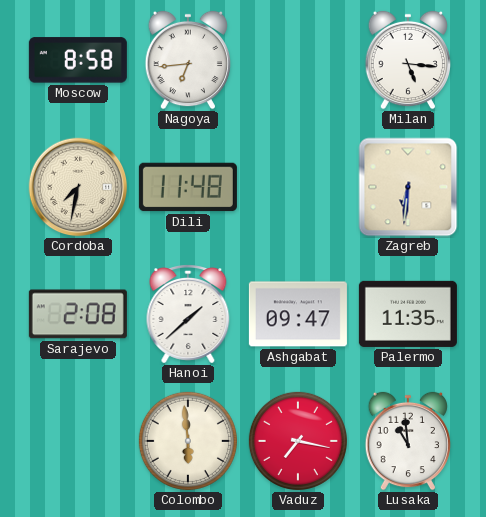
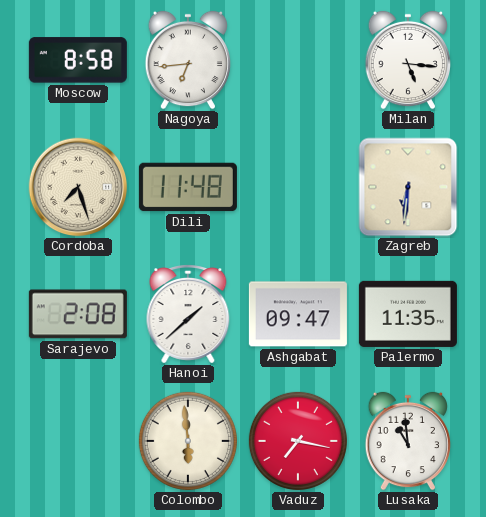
Cordoba: 7:32 -> 7:27 (78, 187)
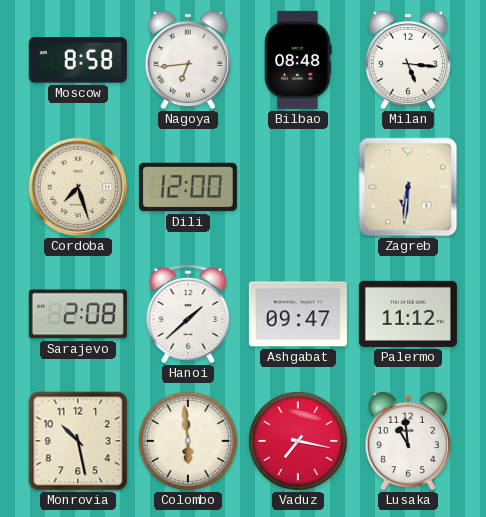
Bilbao: none -> 08:48 (298, 60)
Dili: 11:48 -> 12:00 (188, 187)
Palermo: 11:35 -> 11:12 (408, 314)
Monrovia: none -> 10:28 (78, 441)
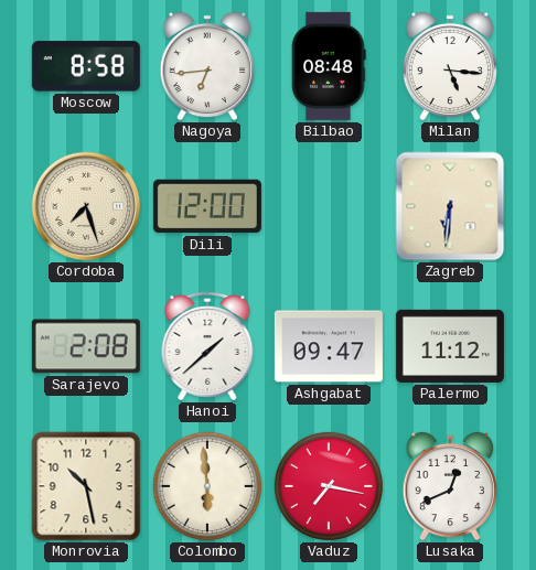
Lusaka: 10:59 -> 12:41 (449, 486)
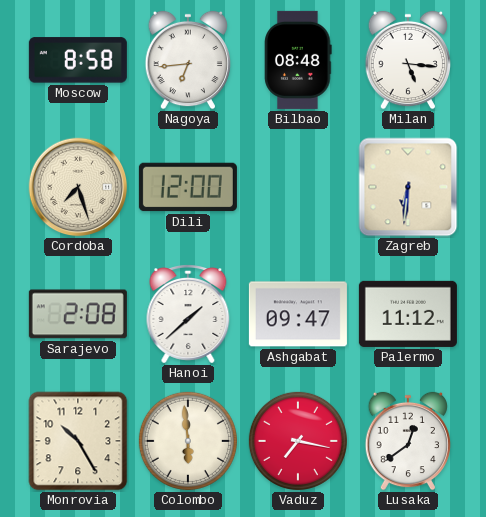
Monrovia: 10:28 -> 10:25 (78, 441)
Lusaka: 12:41 -> 12:39 (407, 441)
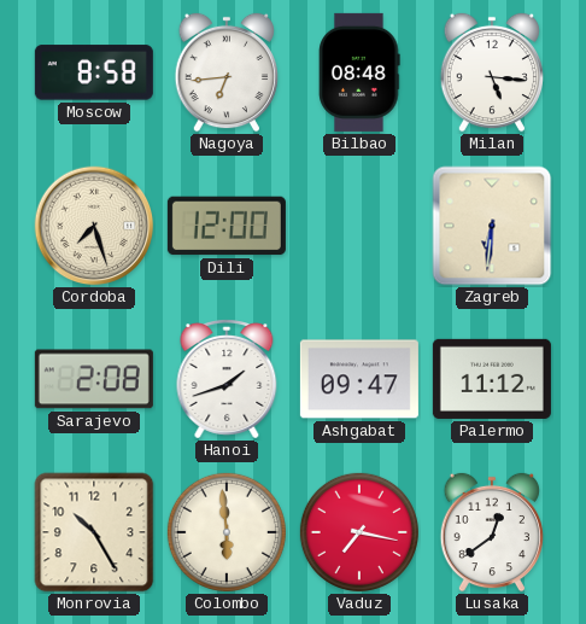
Hanoi: 1:38 -> 1:42 (227, 380)
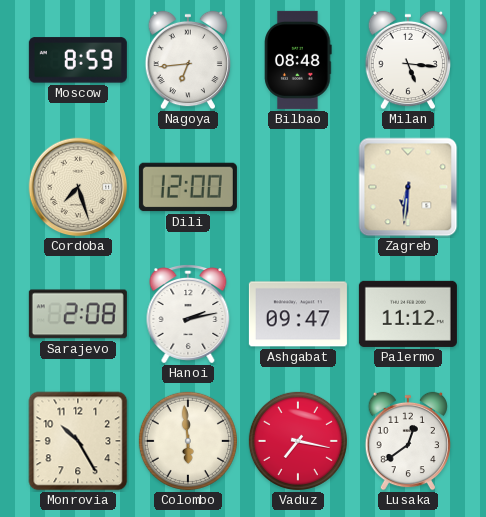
Moscow: 8:58 -> 8:59 (78, 60)
Hanoi: 1:42 -> 2:13 (188, 315)
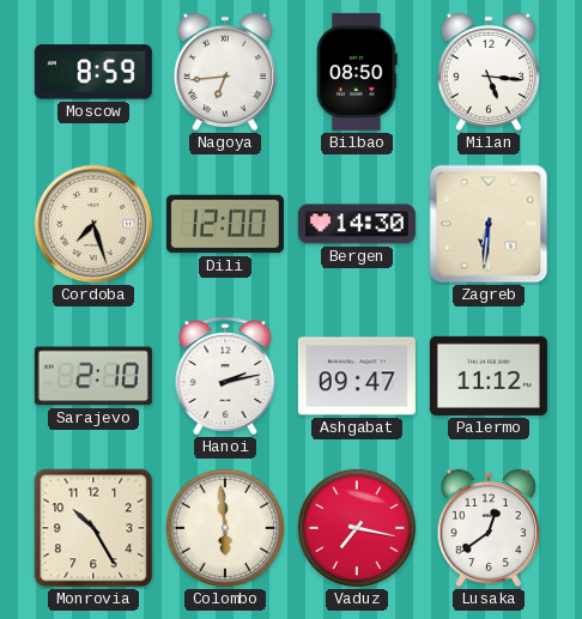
Bilbao: 08:48 -> 08:50 (357, 72)
Bergen: none -> 14:30 (357, 224)
Sarajevo: 2:08 -> 2:10 (93, 376)
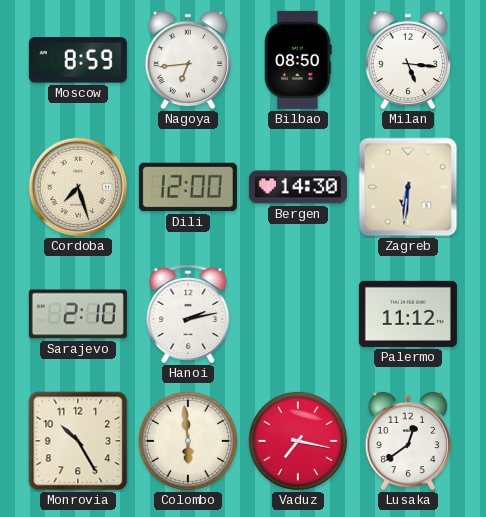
Ashgabat: 09:47 -> none (357, 376)
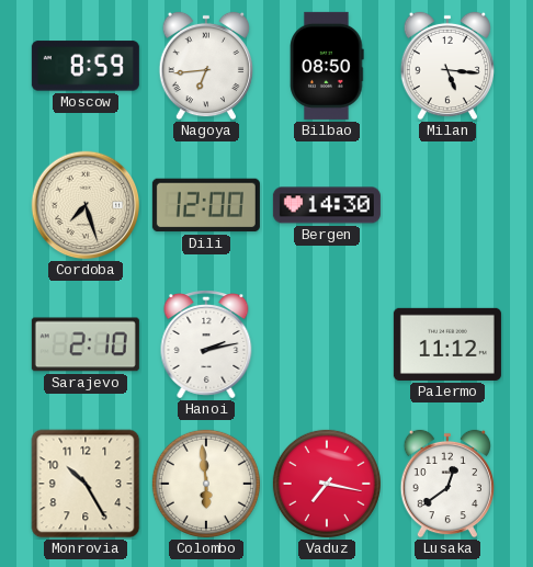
Zagreb: 6:31 -> none (408, 187)
